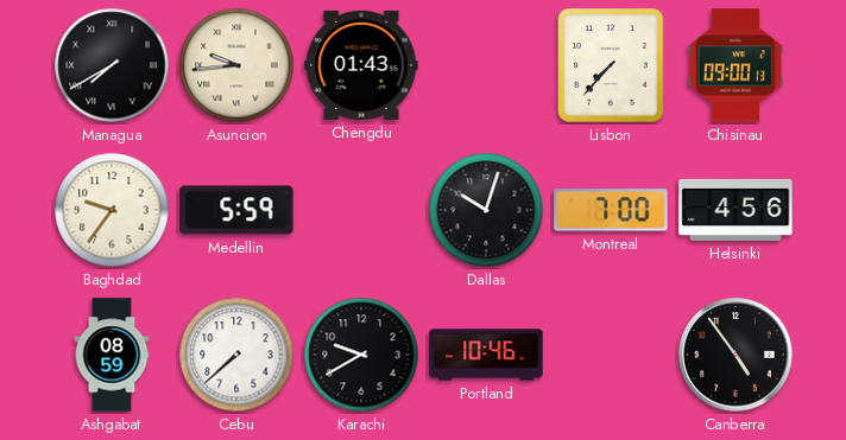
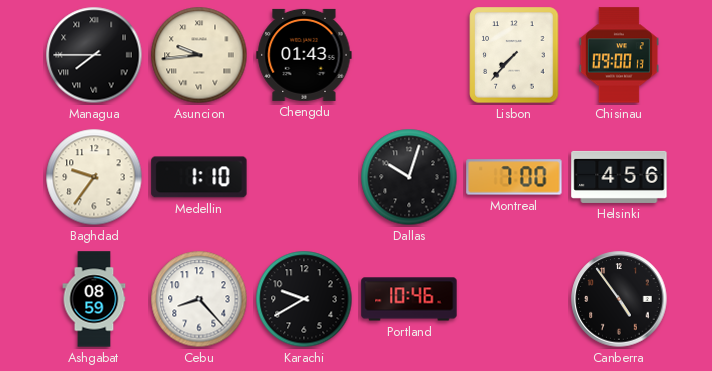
Managua: 7:40 -> 7:45 (94, 55)
Medellin: 5:59 -> 1:10 (199, 177)
Cebu: 7:38 -> 8:23 (199, 299)
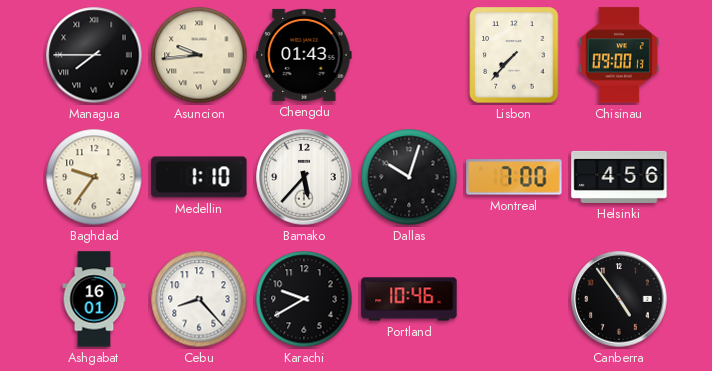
Bamako: none -> 5:37 (304, 177)
Ashgabat: 08:59 -> 16:01 (94, 299)
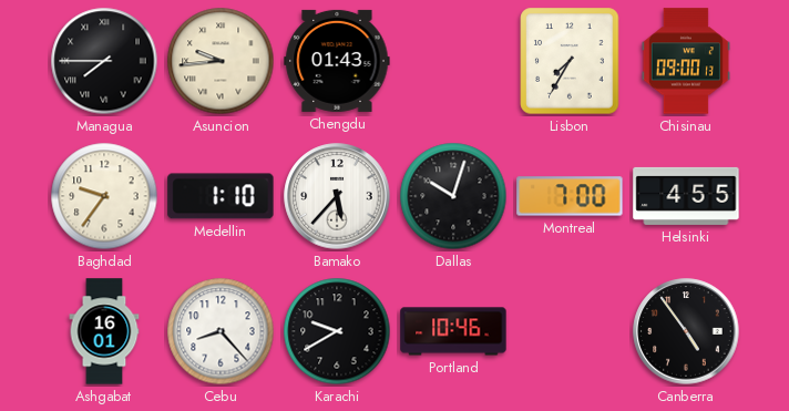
Lisbon: 7:37 -> 7:35 (570, 61)
Helsinki: 4:56 -> 4:55 (686, 196)
